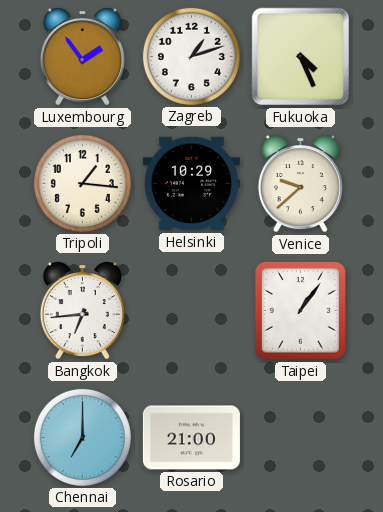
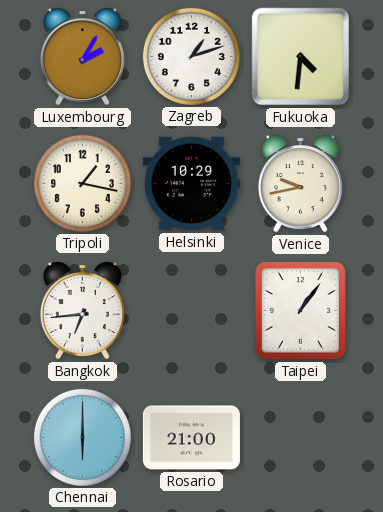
Luxembourg: 1:54 -> 2:05 (82, 57)
Fukuoka: 4:26 -> 4:31 (301, 57)
Tripoli: 1:16 -> 1:17 (82, 183)
Venice: 9:38 -> 9:43 (300, 184)
Chennai: 7:00 -> 6:00 (82, 437)
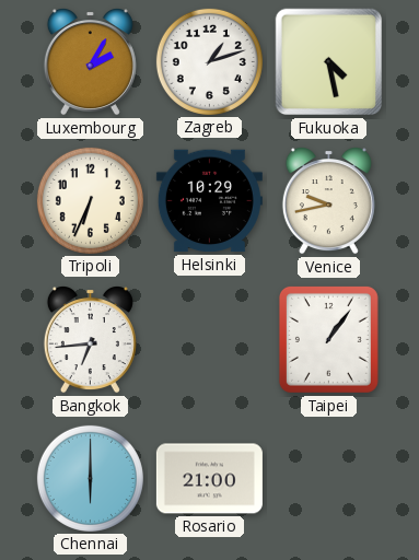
Fukuoka: 4:31 -> 4:28 (329, 62)
Tripoli: 1:17 -> 6:34 (90, 200)
